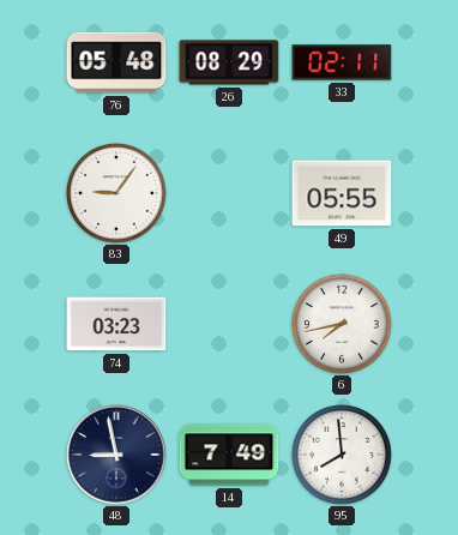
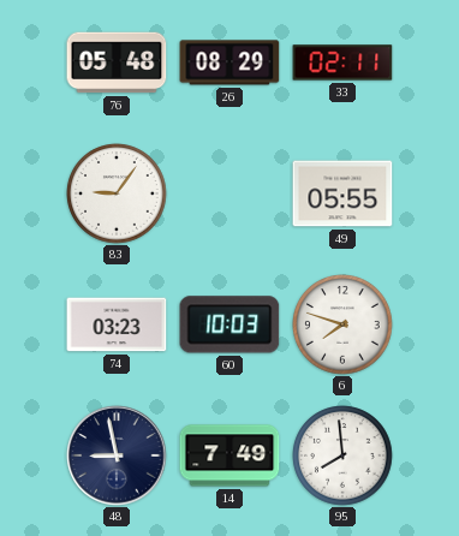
60: none -> 10:03 (229, 324)
6: 7:43 -> 7:48 (342, 324)
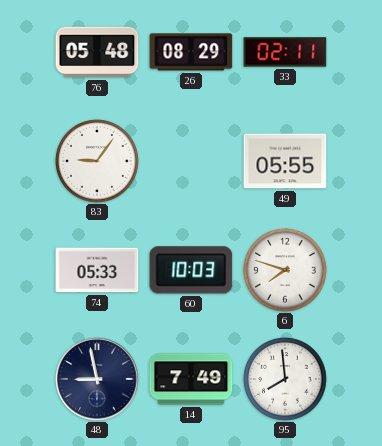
74: 03:23 -> 05:33 (97, 270)
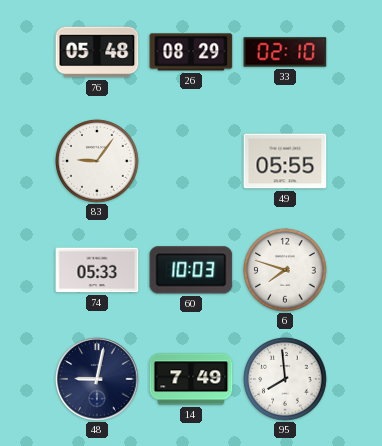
33: 02:11 -> 02:10 (285, 52)
48: 8:58 -> 9:02 (97, 379)
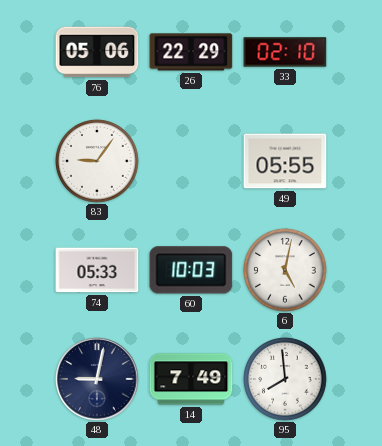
76: 05:48 -> 05:06 (97, 52)
26: 08:29 -> 22:29 (191, 52)
6: 7:48 -> 5:02 (285, 270)
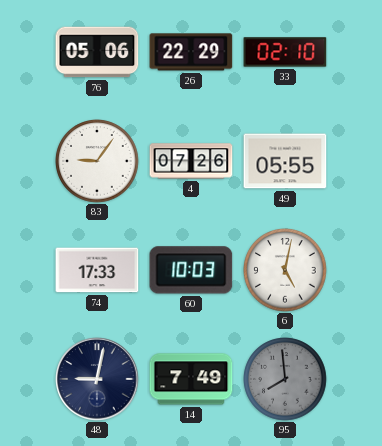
4: none -> 07:26 (191, 161)
74: 05:33 -> 17:33 (97, 270)
95 dial: white -> grey (285, 379)
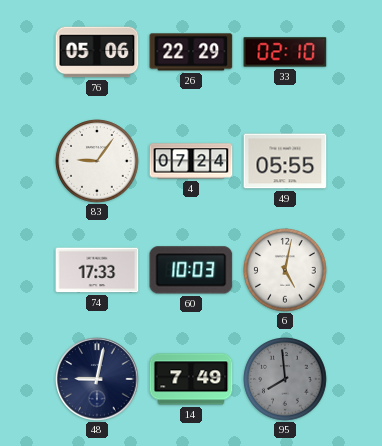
4: 07:26 -> 07:24 (191, 161)
